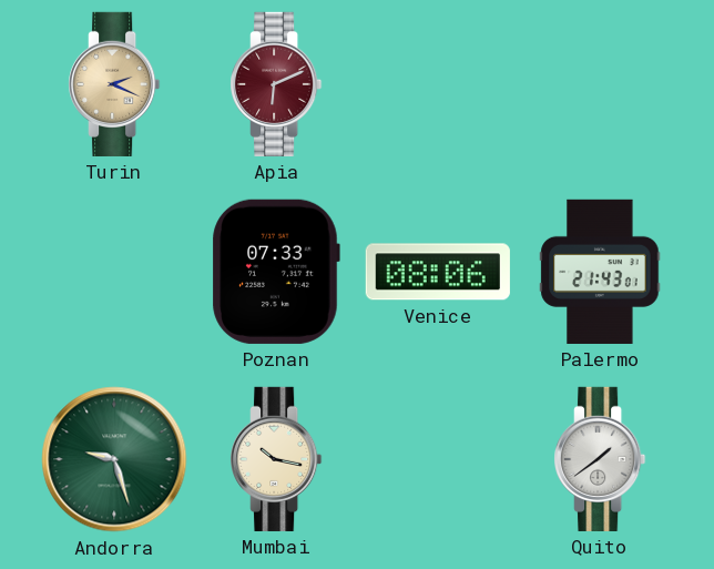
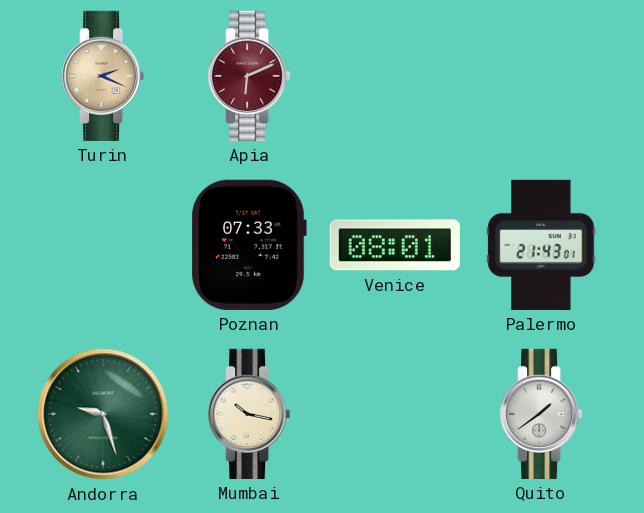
Venice: 08:06 -> 08:01 (395, 245)
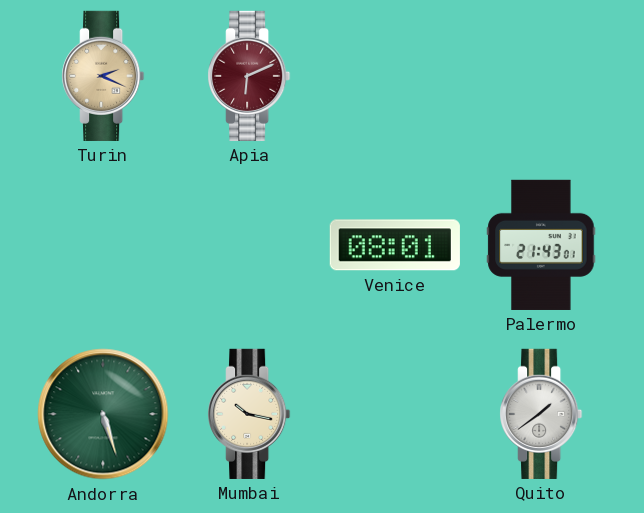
Poznan: 07:33 -> none (249, 245)
Andorra: 9:27 -> 5:27 (103, 414)
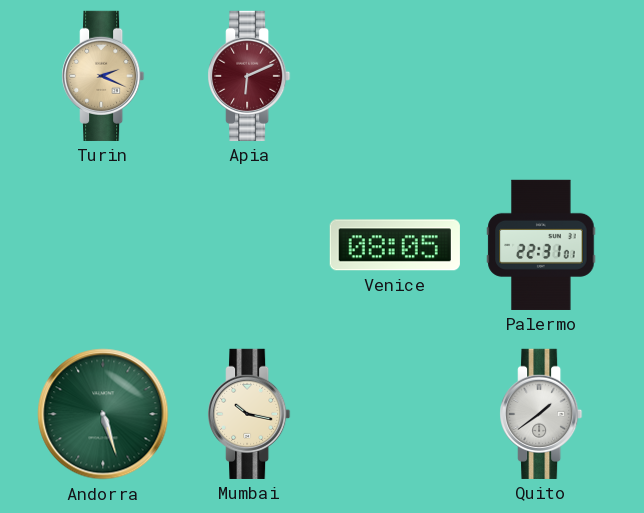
Venice: 08:01 -> 08:05 (395, 245)
Palermo: 21:43 -> 22:31 (541, 245)
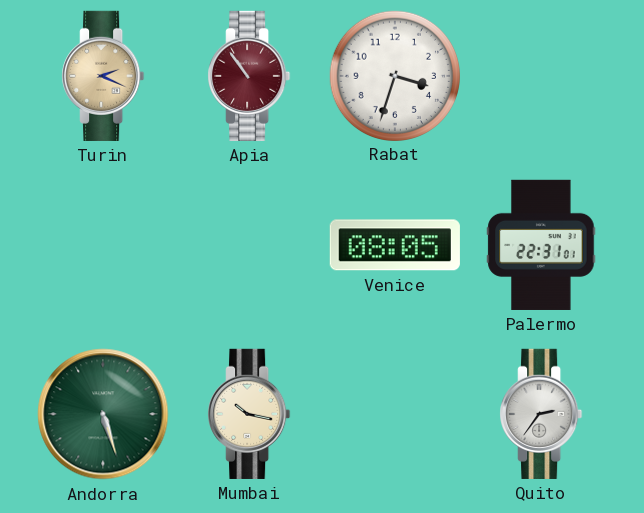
Apia: 6:11 -> 10:54 (249, 76)
Rabat: none -> 3:33 (394, 75)
Quito: 1:39 -> 2:36 (541, 414)
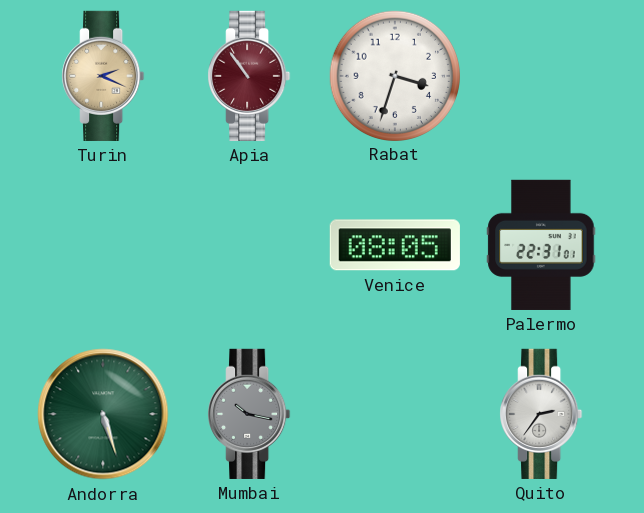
Mumbai dial: cream -> grey (249, 414)
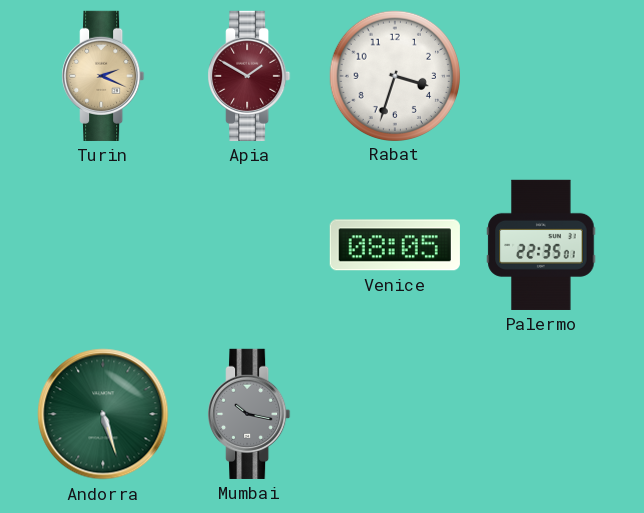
Apia: 10:54 -> 1:50 (249, 76)
Palermo: 22:31 -> 22:35 (541, 245)
Quito: 2:36 -> none (541, 414)
